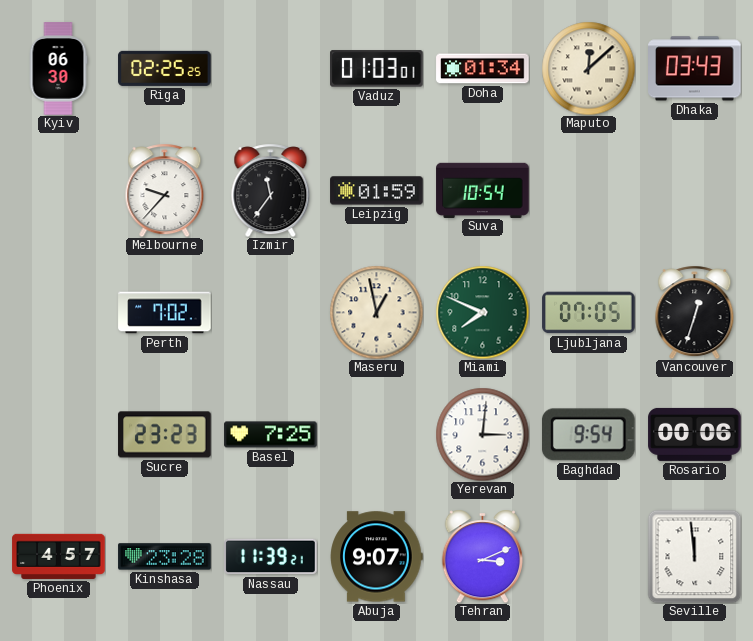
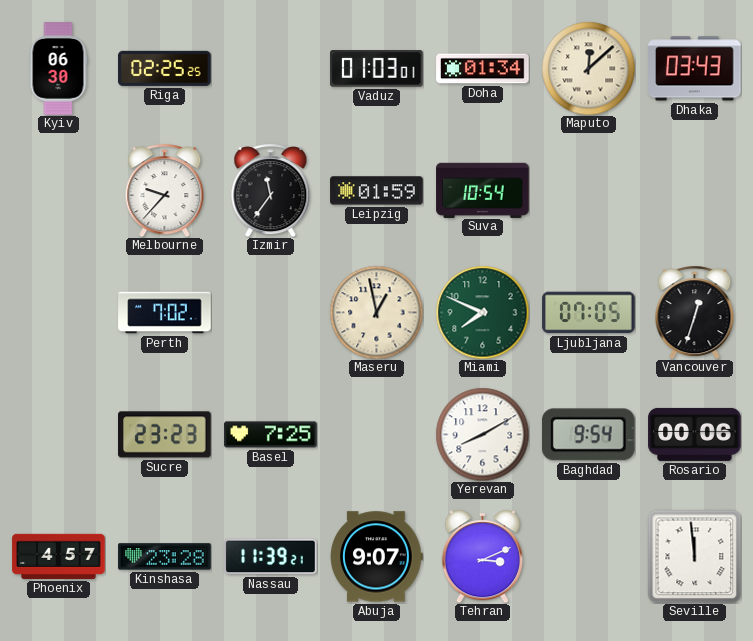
Yerevan: 3:01 -> 8:10 (482, 434)
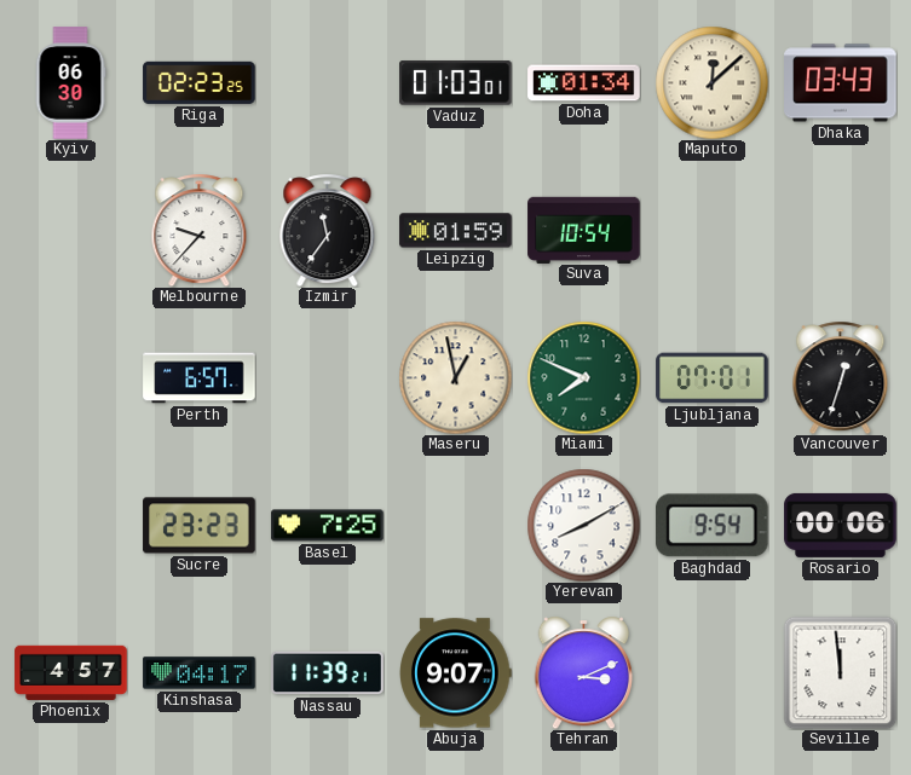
Riga: 02:25 -> 02:23 (200, 82)
Perth: 7:02 -> 6:57 (200, 378)
Ljubljana: 07:05 -> 07:01 (713, 378)
Kinshasa: 23:28 -> 04:17 (200, 673)
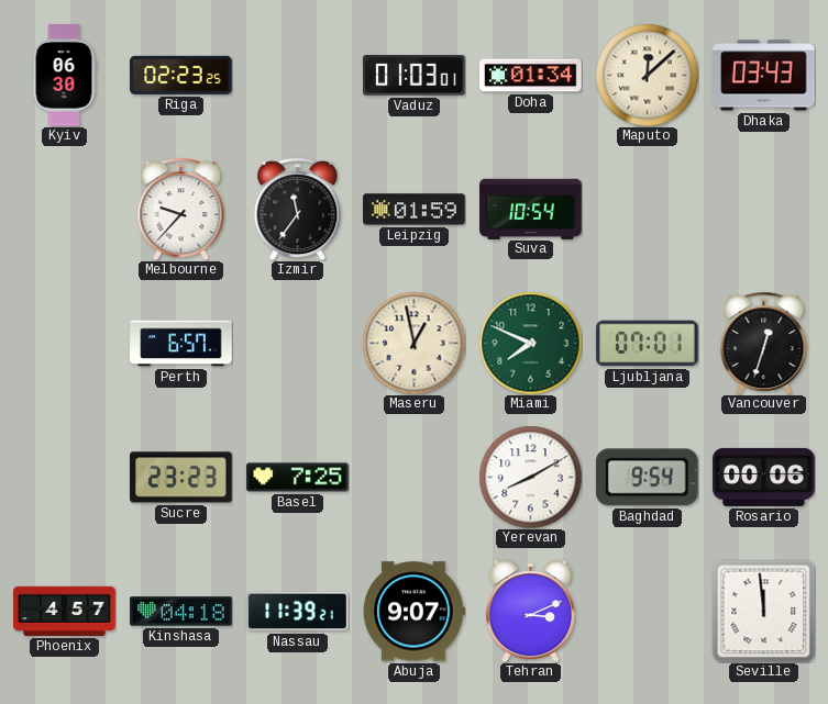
Kinshasa: 04:17 -> 04:18 (181, 612)
